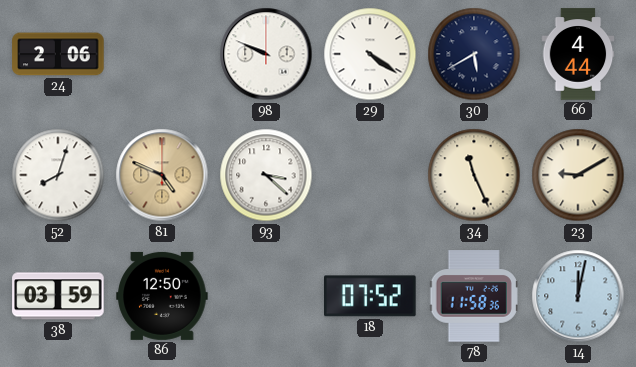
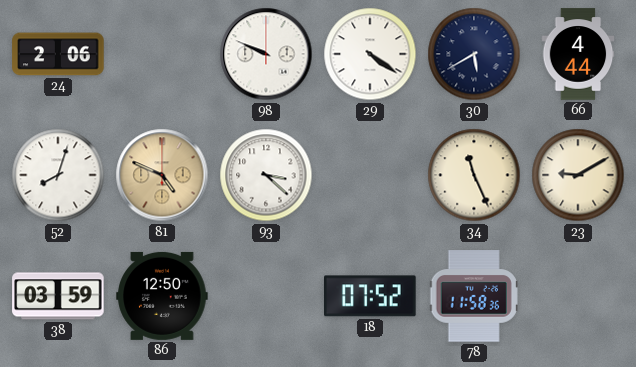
14: 12:02 -> none (578, 296)
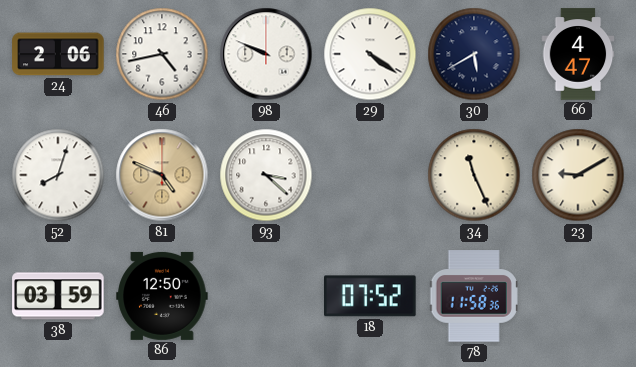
46: none -> 4:43 (162, 54)
66: 4:44 -> 4:47 (578, 54)
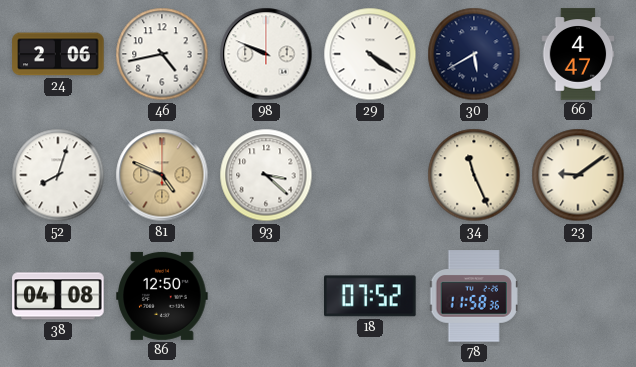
23: 9:10 -> 9:09 (578, 175)
38: 03:59 -> 04:08 (58, 296)
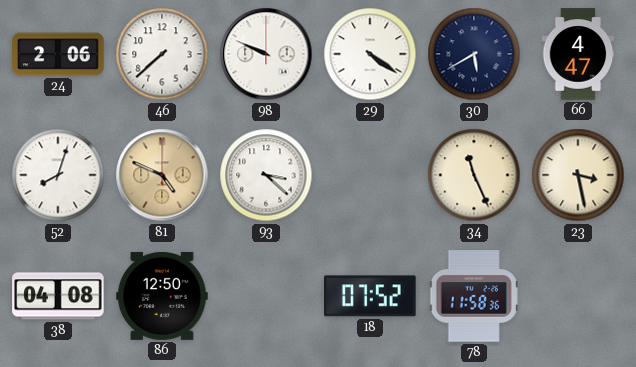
46: 4:43 -> 7:38 (162, 54)
23: 9:09 -> 3:28 (578, 175)
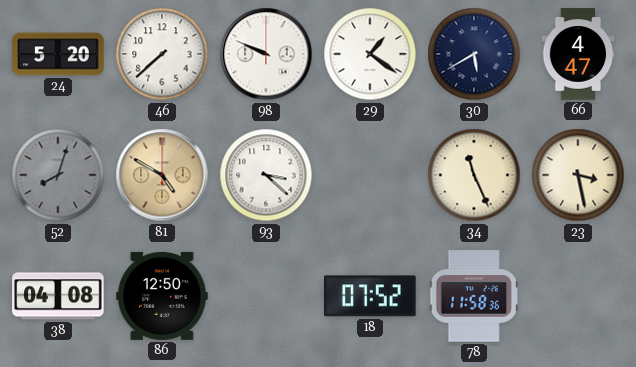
24: 2:06 -> 5:20 (58, 54)
29: 4:21 -> 1:21 (370, 54)
52 dial: white -> grey (58, 175)
81: 4:49 -> 4:50 (162, 175)
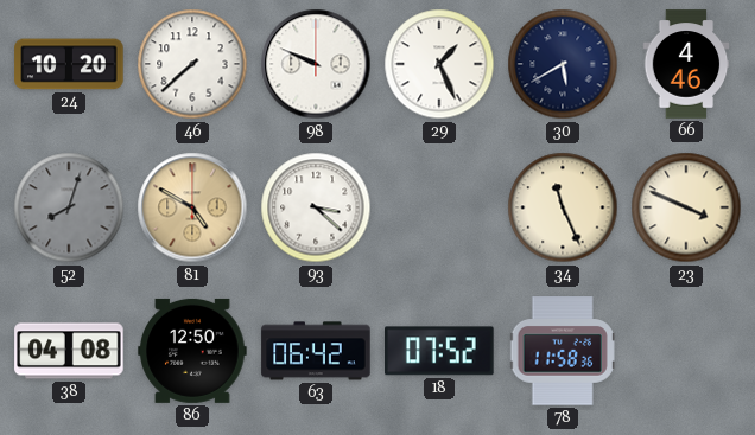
24: 5:20 -> 10:20 (69, 64)
29: 1:21 -> 1:26 (439, 64)
66: 4:47 -> 4:46 (686, 64)
23: 3:28 -> 3:49 (686, 207)
63: none -> 06:42 (316, 351)
